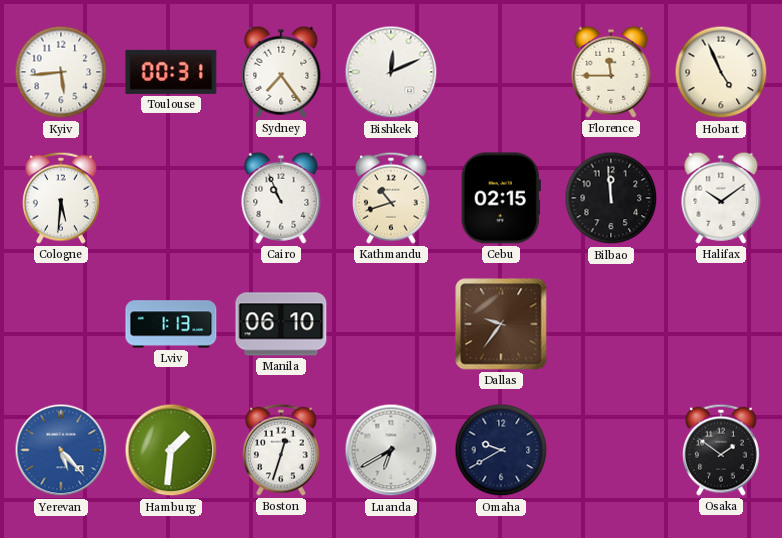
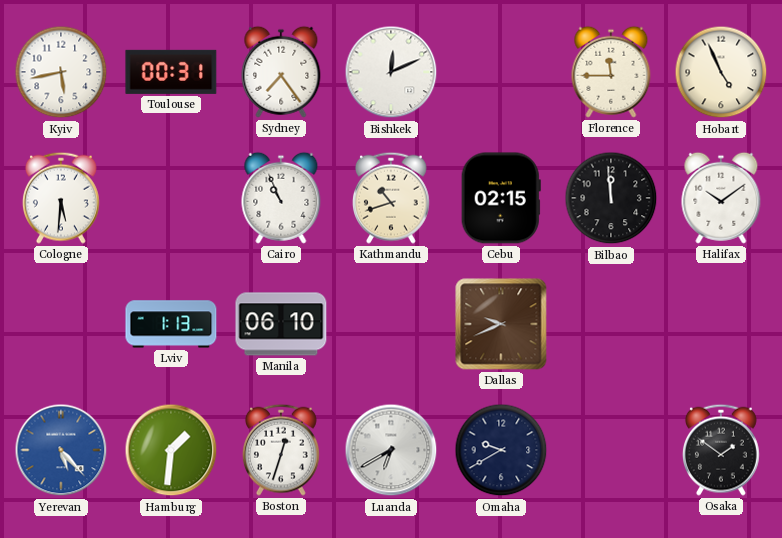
Kyiv: 5:44 -> 5:43 (61, 72)
Dallas: 9:36 -> 9:41 (501, 324)
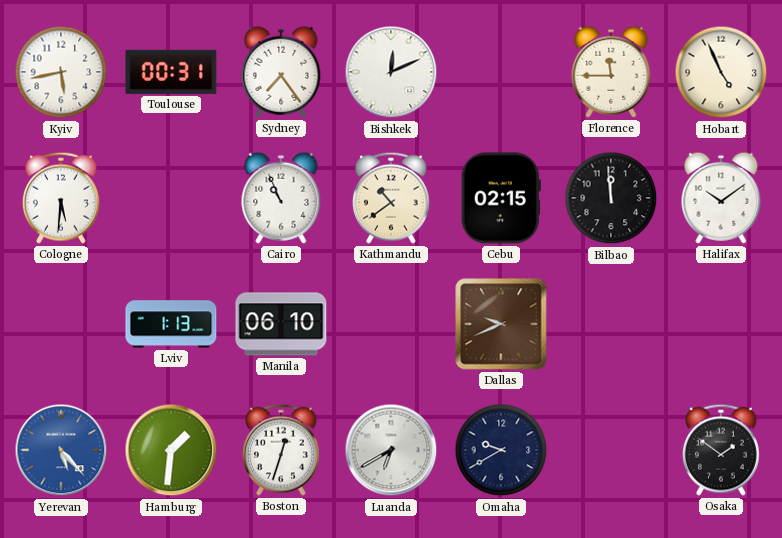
Kathmandu: 10:42 -> 10:39 (391, 198)
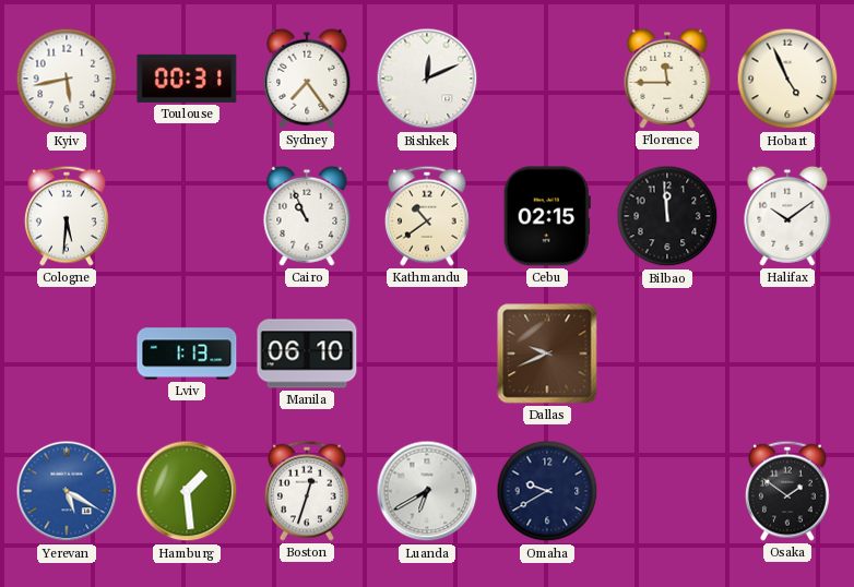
Yerevan: 5:23 -> 5:20 (67, 491)
Hamburg: 1:31 -> 1:29 (187, 491)
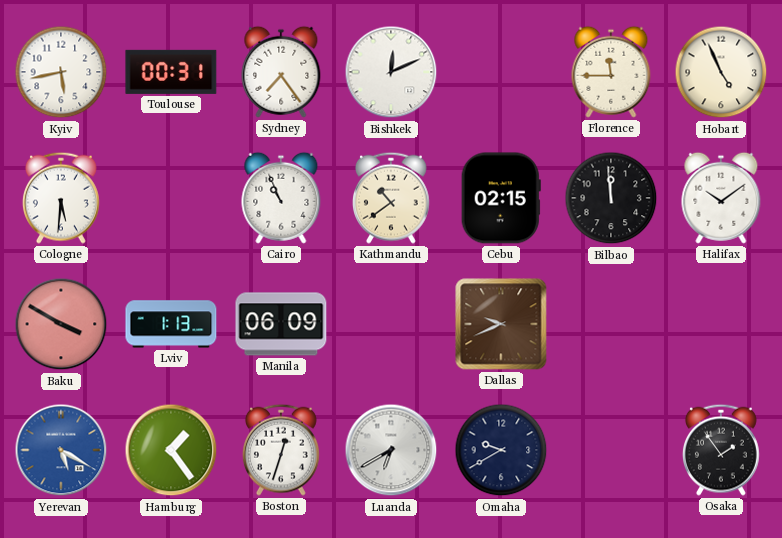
Baku: none -> 3:50 (61, 324)
Manila: 06:10 -> 06:09 (281, 324)
Hamburg: 1:29 -> 1:24 (171, 450)
Osaka: 1:51 -> 1:54 (721, 450)
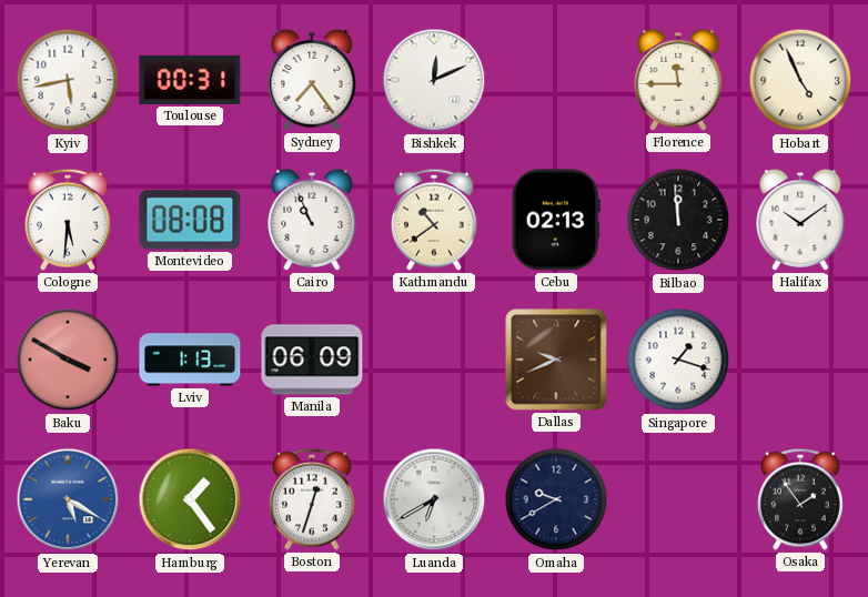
Montevideo: none -> 08:08 (190, 220)
Cebu: 02:15 -> 02:13 (556, 220)
Singapore: none -> 1:18 (678, 360)
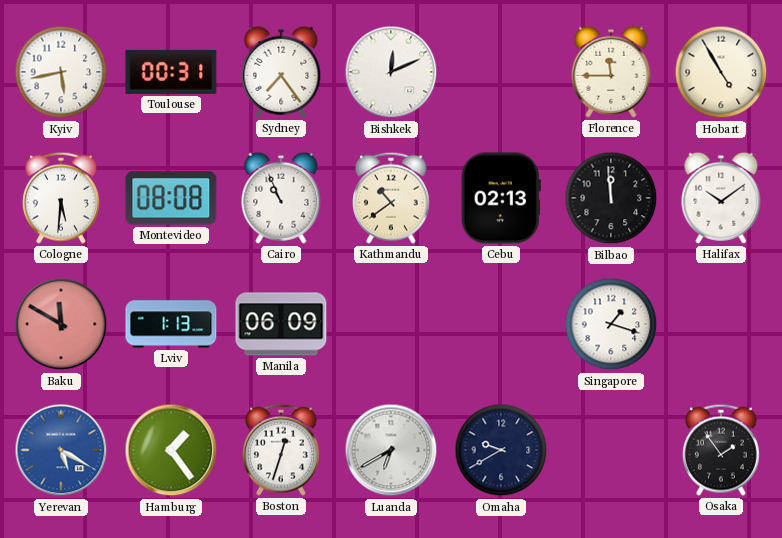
Hobart: 4:56 -> 4:55 (721, 72)
Baku: 3:50 -> 11:50 (61, 324)
Dallas: 9:41 -> none (556, 360)
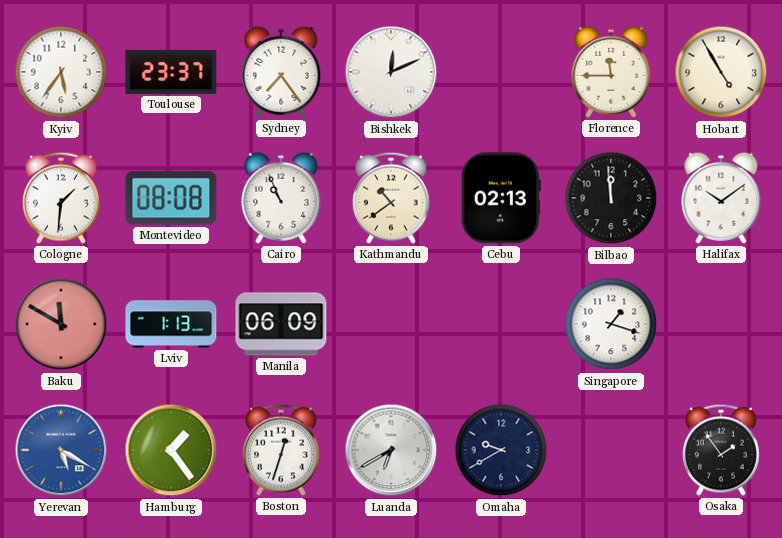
Kyiv: 5:43 -> 5:36 (61, 72)
Toulouse: 00:31 -> 23:37 (171, 72)
Cologne: 5:31 -> 1:31 (61, 198)
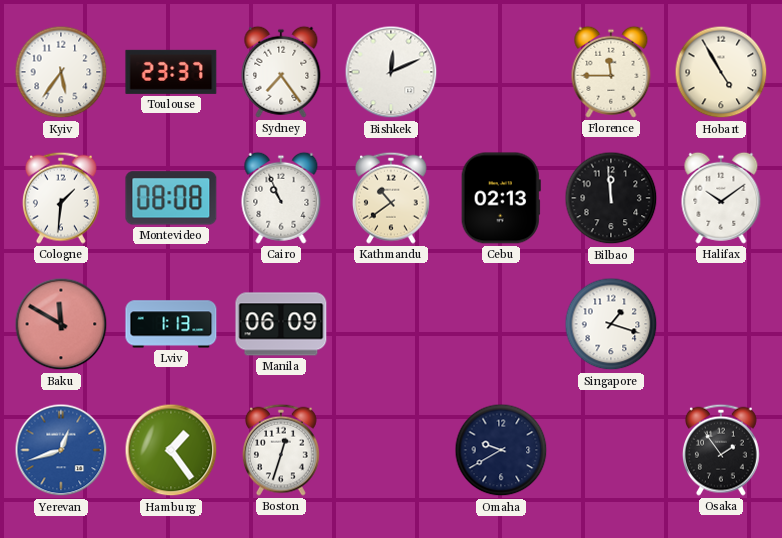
Yerevan: 5:20 -> 12:42 (61, 450)
Luanda: 6:40 -> none (391, 450)
